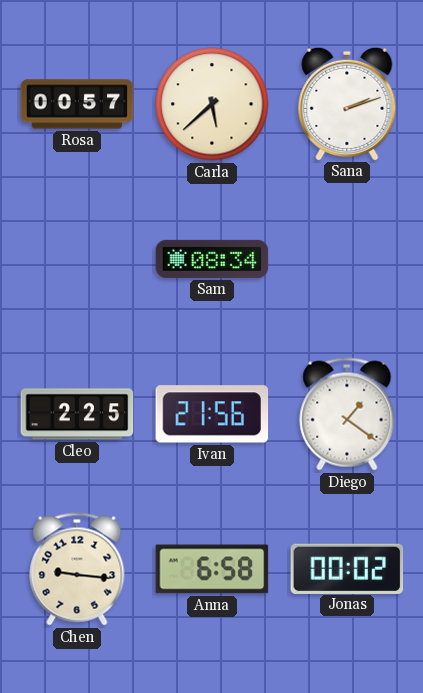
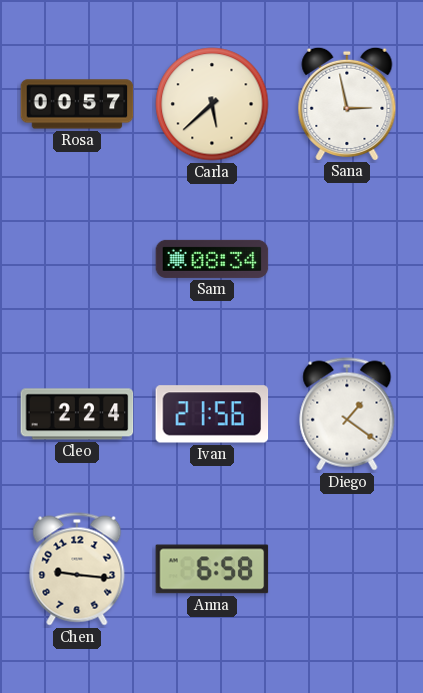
Sana: 2:12 -> 2:58 (347, 103)
Cleo: 2:25 -> 2:24 (77, 414)
Jonas: 00:02 -> none (347, 568)
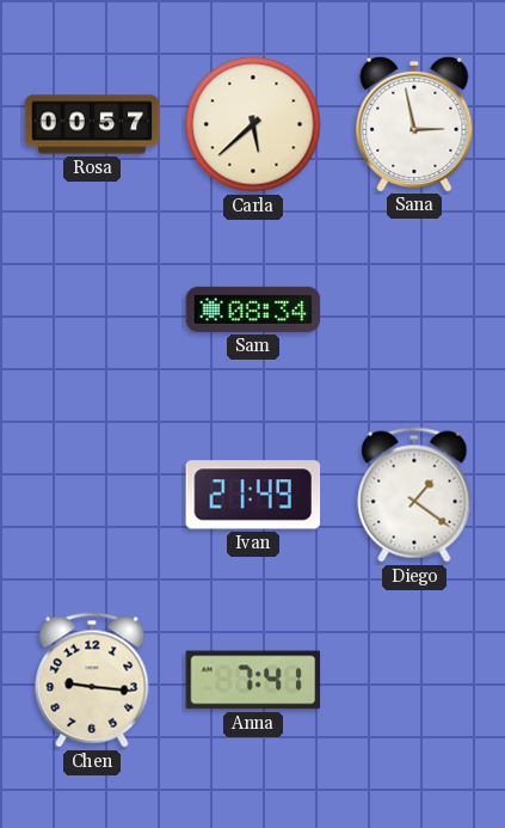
Cleo: 2:24 -> none (77, 414)
Ivan: 21:56 -> 21:49 (253, 495)
Anna: 6:58 -> 7:41 (253, 680)
